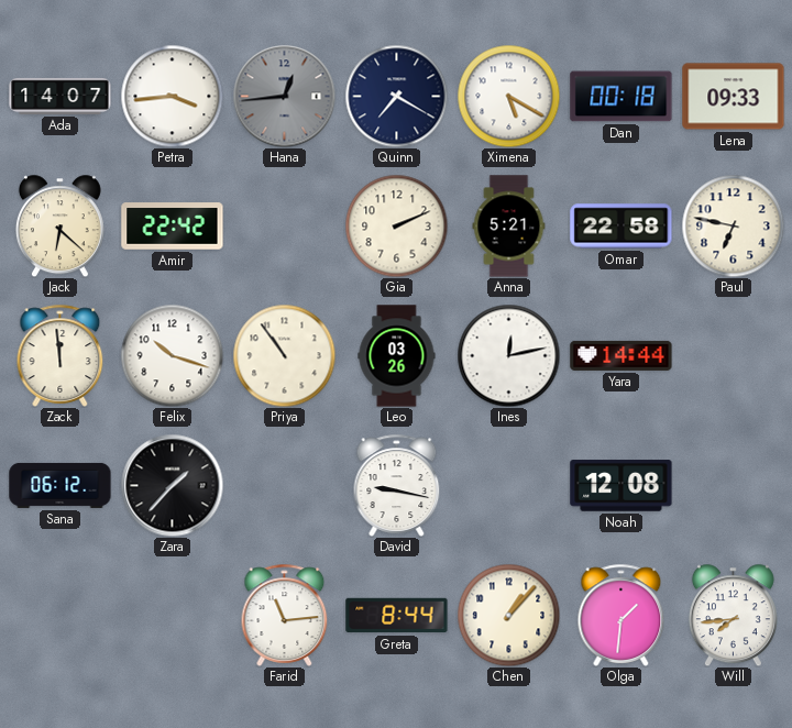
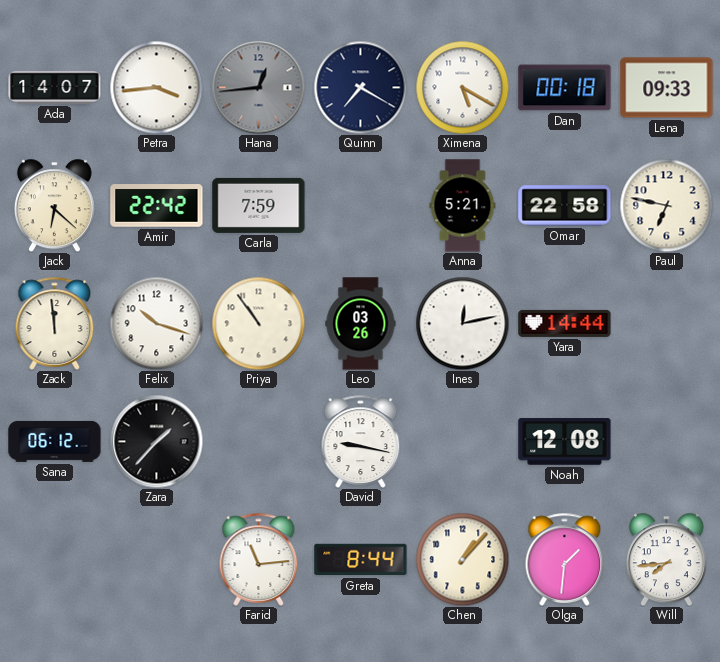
Carla: none -> 7:59 (259, 205)
Gia: 2:11 -> none (396, 225)
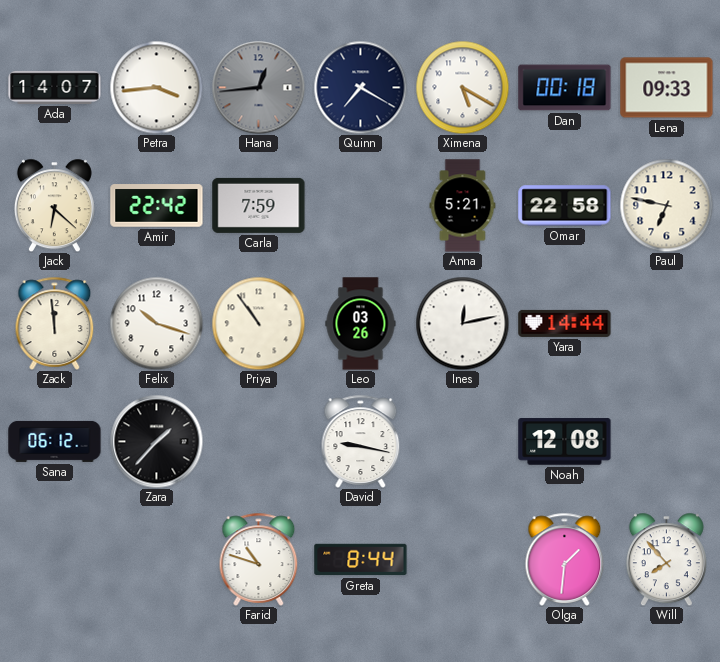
Farid: 11:14 -> 10:48 (259, 559)
Chen: 1:07 -> none (462, 559)
Will: 7:44 -> 7:53 (666, 559)
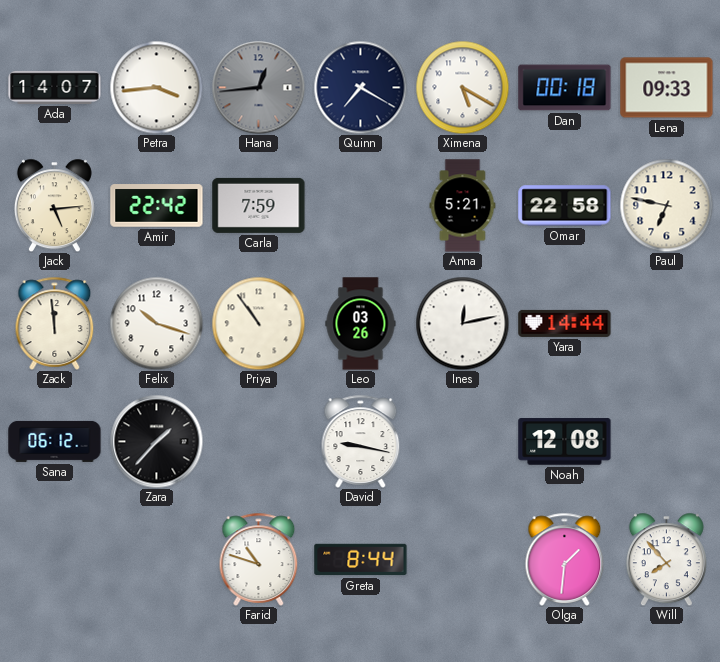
Jack: 6:22 -> 5:14 (54, 205)
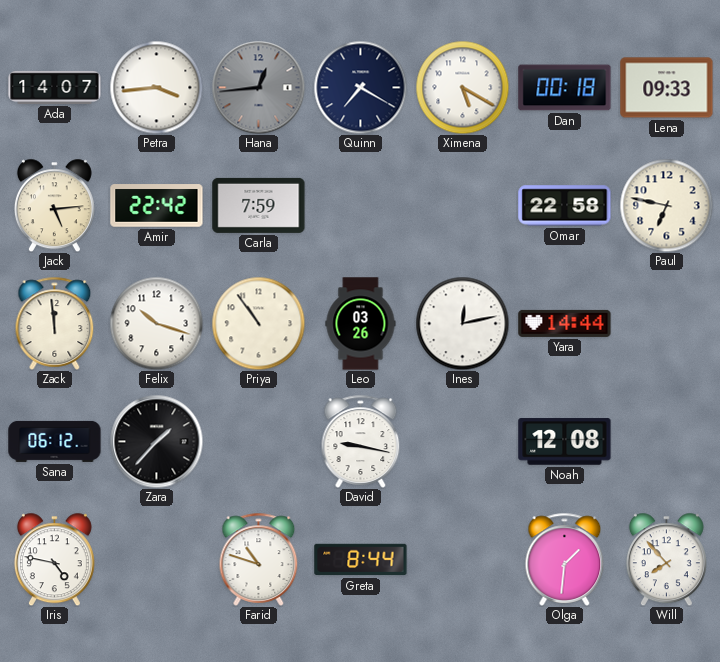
Anna: 5:21 -> none (463, 206)
Iris: none -> 4:47 (54, 559)
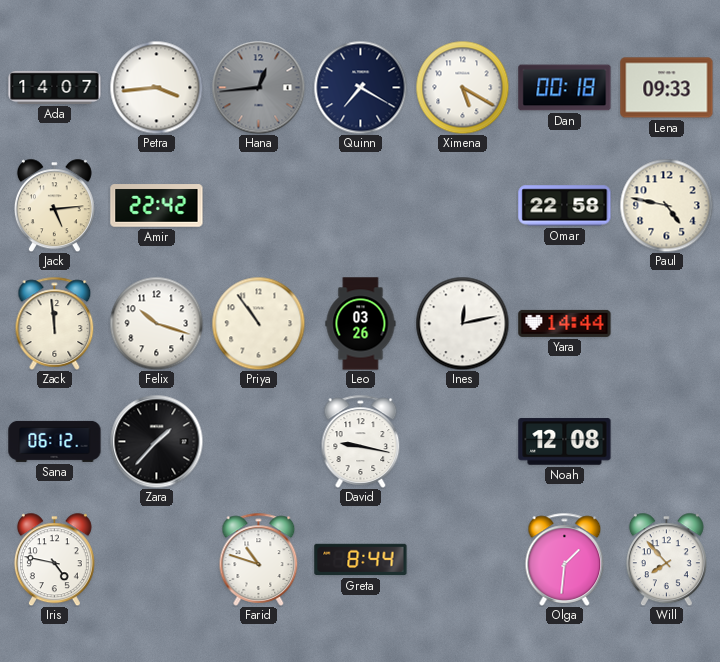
Carla: 7:59 -> none (259, 205)
Paul: 6:47 -> 4:47 (666, 205)
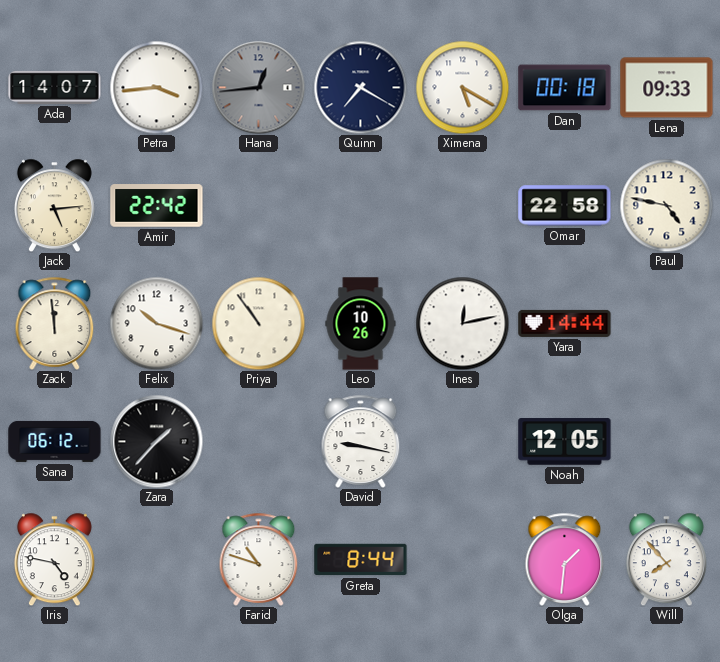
Leo: 03:26 -> 10:26 (361, 324)
Noah: 12:08 -> 12:05 (565, 442)
